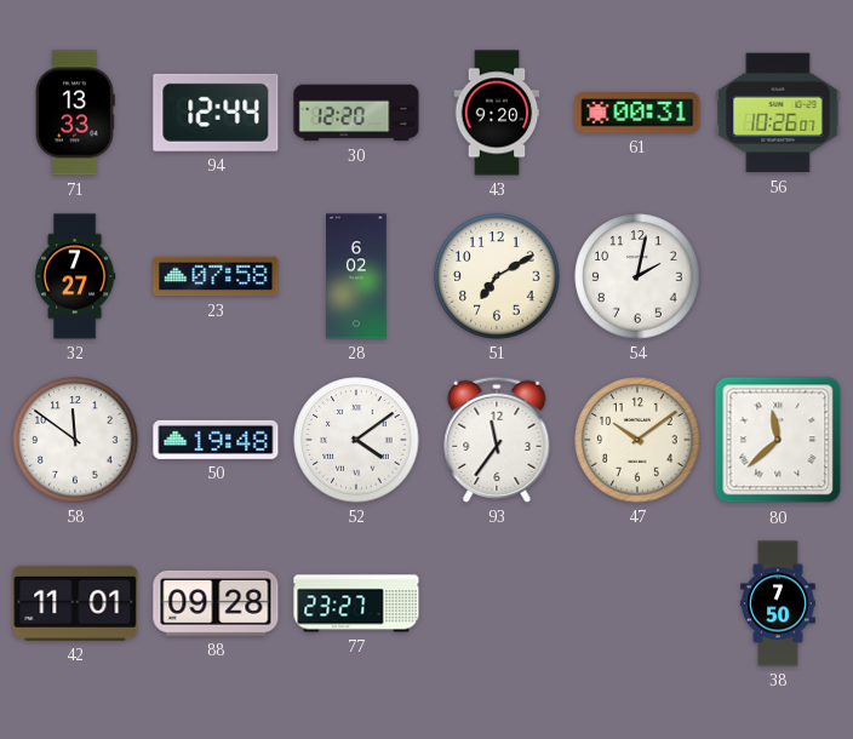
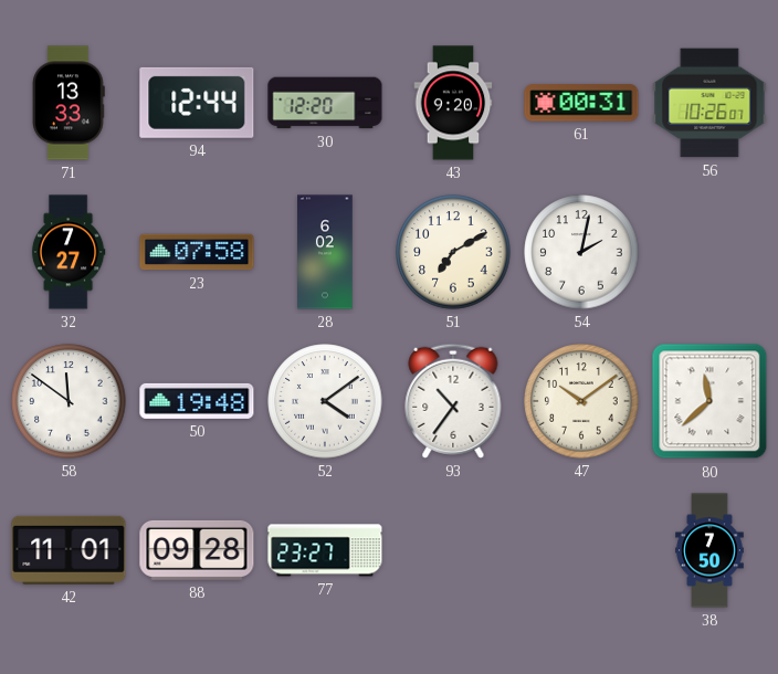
93: 11:36 -> 10:36 (453, 401)
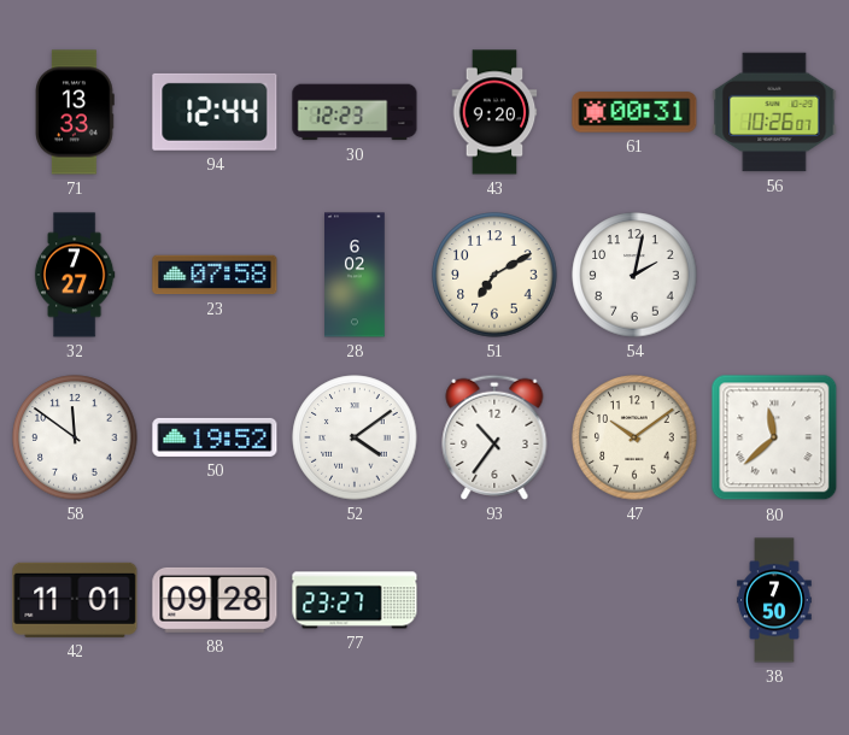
30: 12:20 -> 12:23 (355, 112)
50: 19:48 -> 19:52 (215, 437)
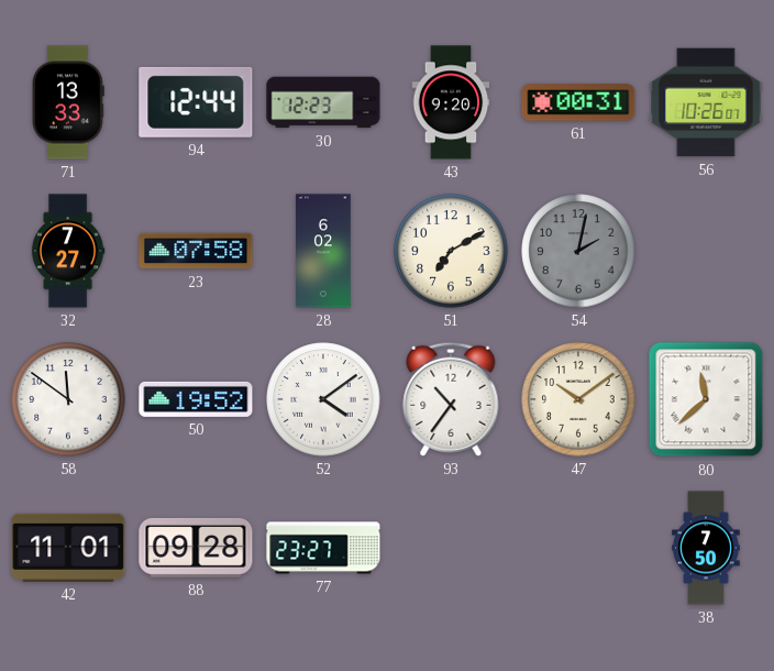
54 dial: white -> grey (578, 251)
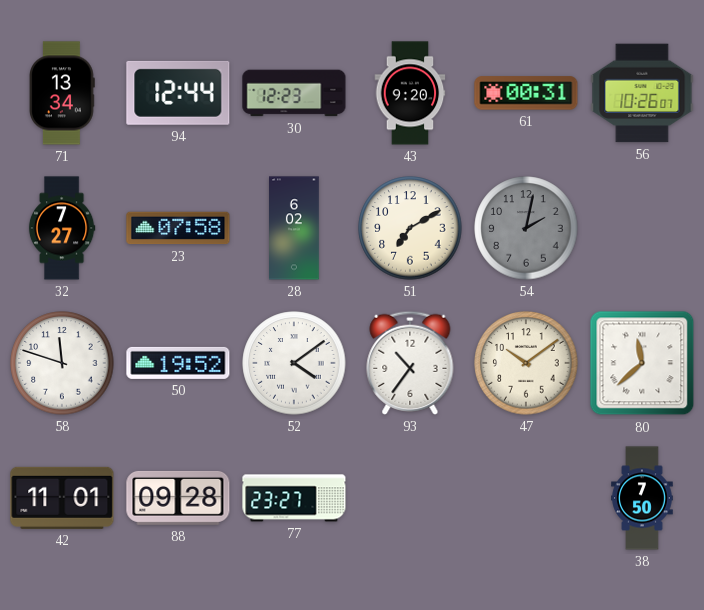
71: 13:33 -> 13:34 (63, 93)
58: 11:51 -> 11:48 (62, 363)
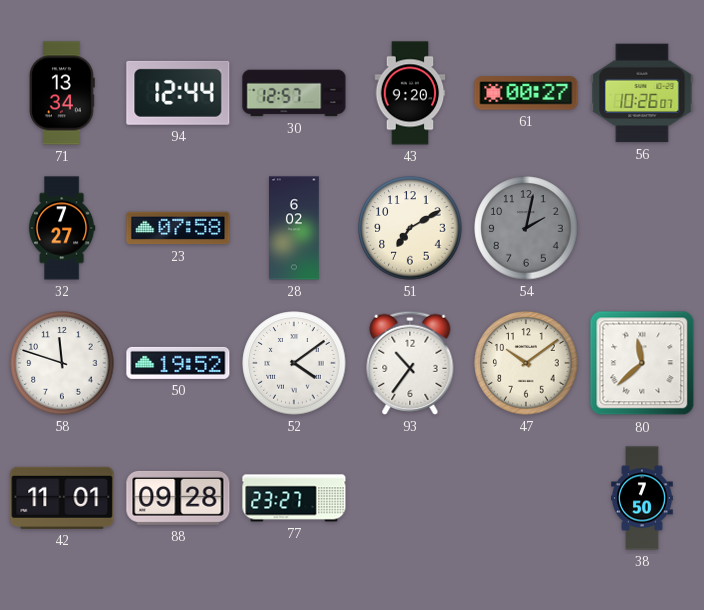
30: 12:23 -> 12:57 (294, 93)
61: 00:31 -> 00:27 (526, 93)
